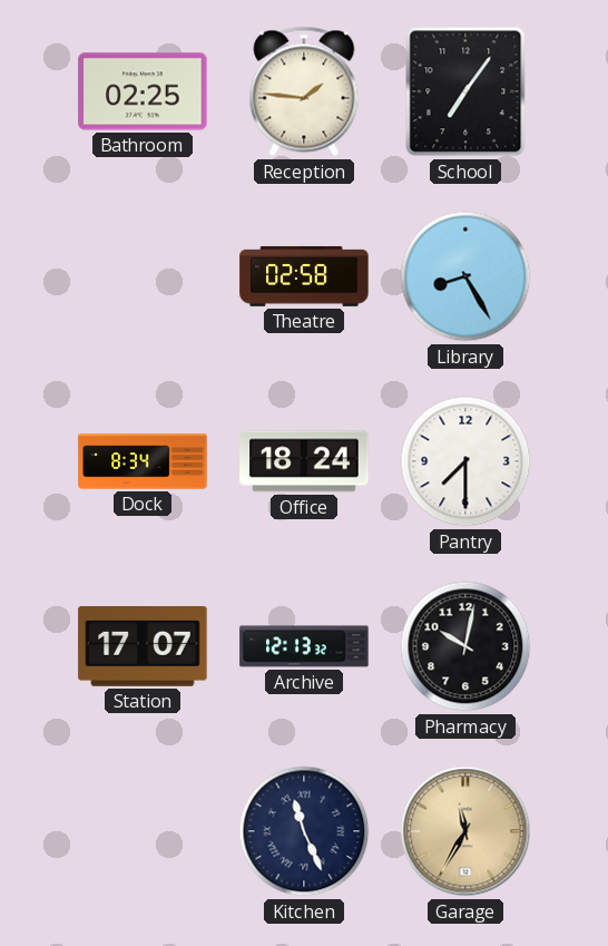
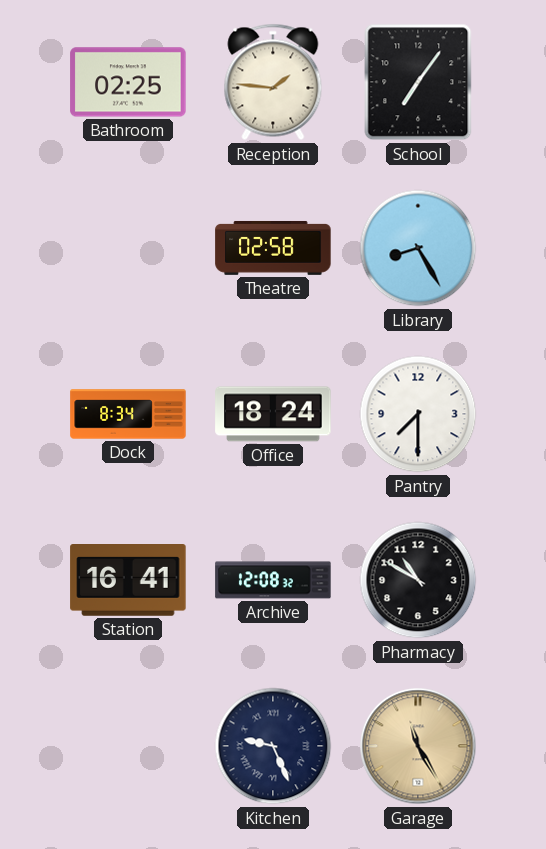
Station: 17:07 -> 16:41 (128, 580)
Archive: 12:13 -> 12:08 (273, 580)
Pharmacy: 10:02 -> 10:50 (418, 580)
Kitchen: 11:26 -> 9:26 (273, 746)
Garage: 11:35 -> 11:25 (418, 746)
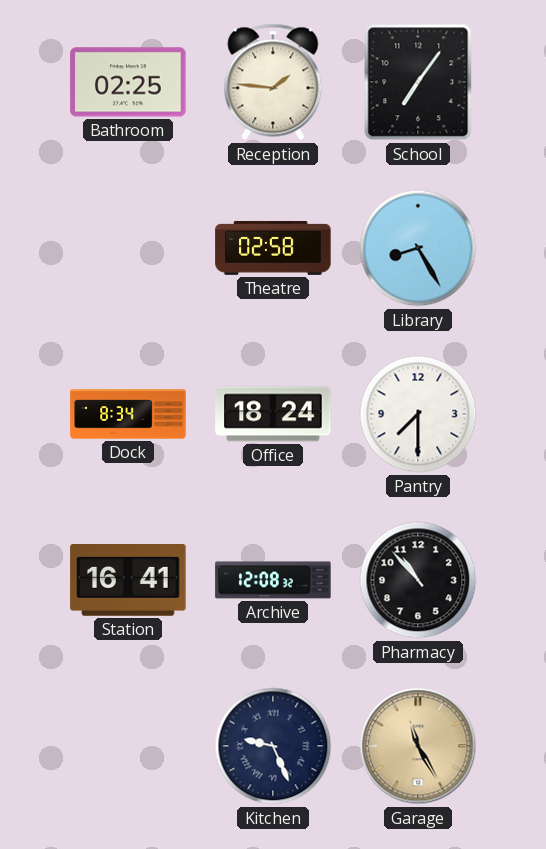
Pharmacy: 10:50 -> 10:53 (418, 580)
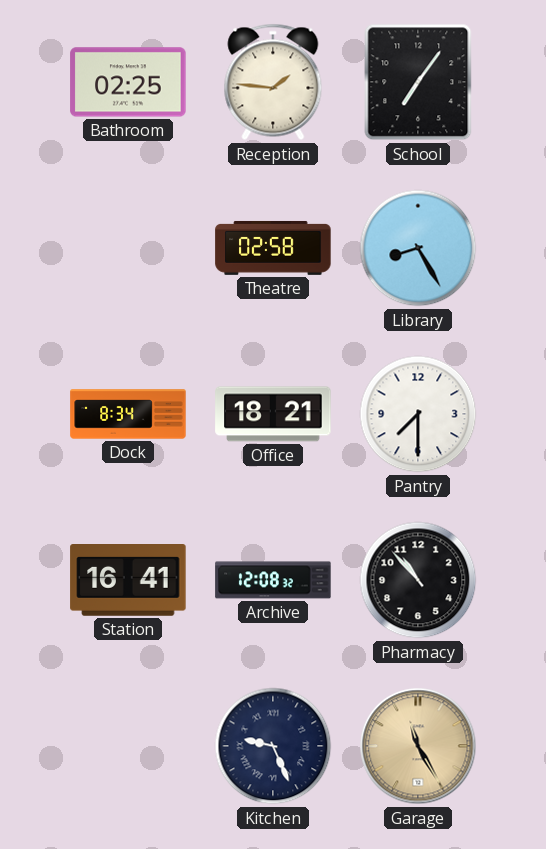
Office: 18:24 -> 18:21 (273, 414)
